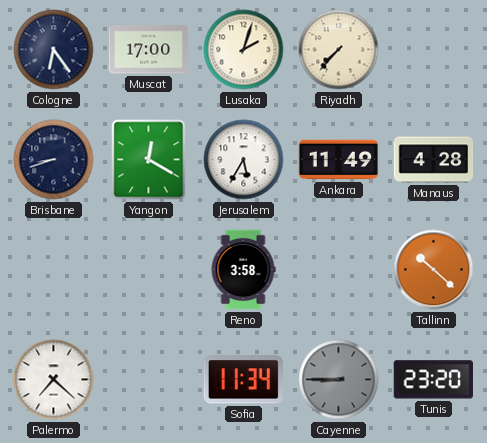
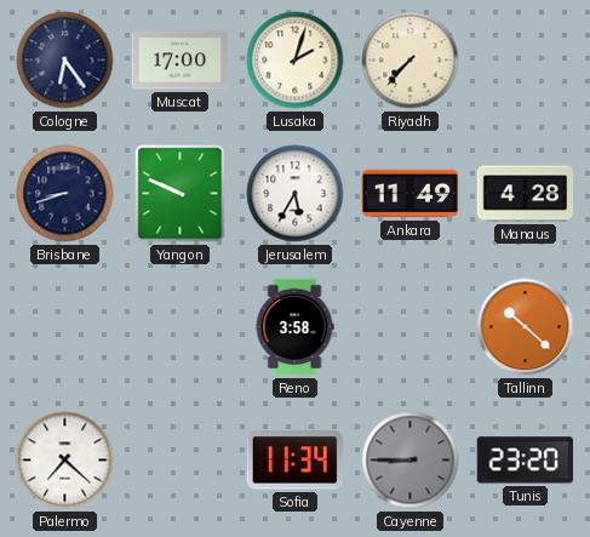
Yangon: 12:20 -> 9:49 (181, 194)
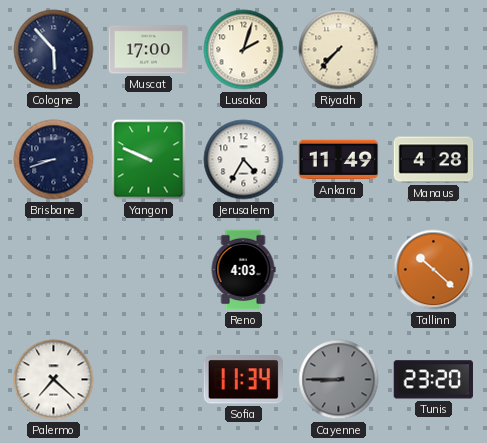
Cologne: 6:24 -> 5:53 (54, 50)
Jerusalem: 5:35 -> 4:35 (244, 160)
Reno: 3:58 -> 4:03 (243, 270)
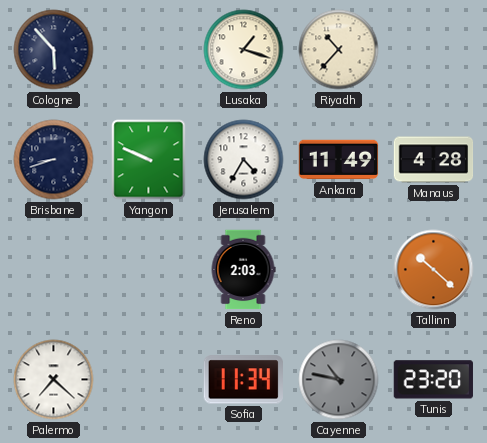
Muscat: 17:00 -> none (149, 50)
Lusaka: 2:03 -> 1:18 (244, 50)
Riyadh: 7:37 -> 10:37 (339, 50)
Reno: 4:03 -> 2:03 (243, 270)
Cayenne: 8:45 -> 10:47 (339, 380)
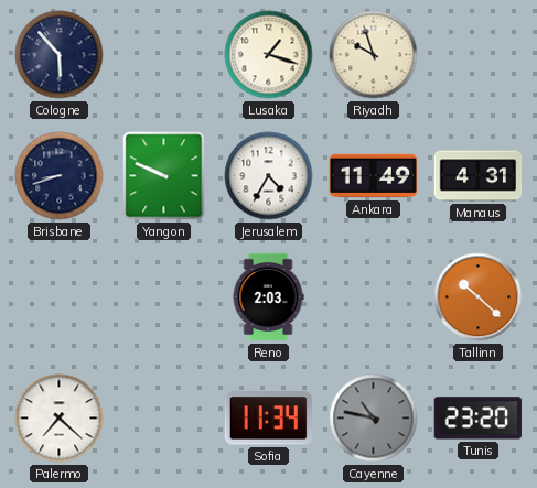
Riyadh: 10:37 -> 9:57 (374, 55)
Manaus: 4:28 -> 4:31 (479, 176)
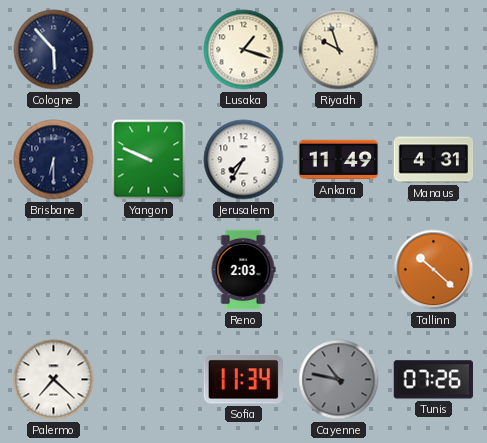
Brisbane: 8:42 -> 6:30 (54, 160)
Jerusalem: 4:35 -> 7:35 (244, 160)
Tunis: 23:20 -> 07:26 (433, 380)
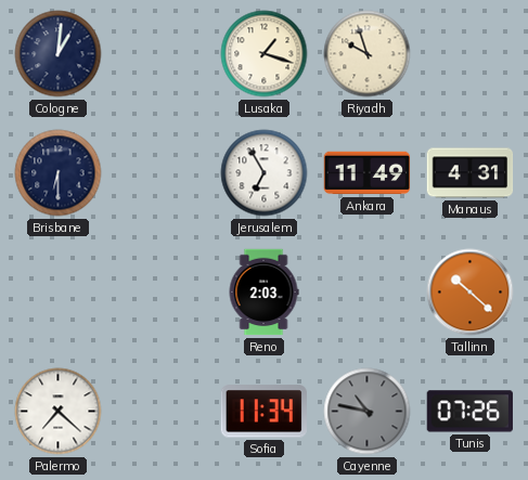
Cologne: 5:53 -> 1:01 (59, 54)
Yangon: 9:49 -> none (149, 160)
Jerusalem: 7:35 -> 6:55 (265, 173)
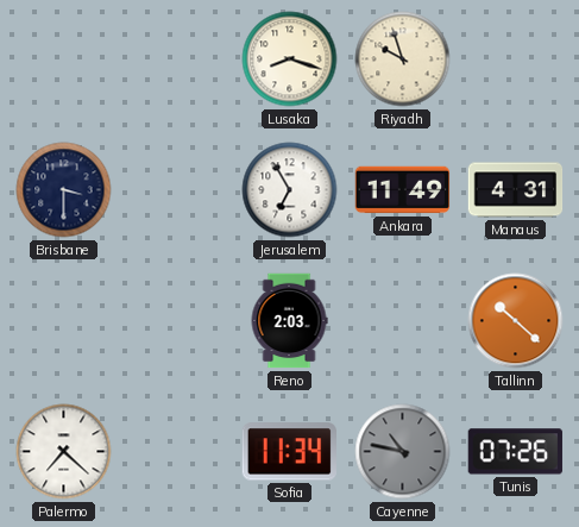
Cologne: 1:01 -> none (59, 54)
Lusaka: 1:18 -> 8:18 (290, 59)
Brisbane: 6:30 -> 3:30 (64, 190)
